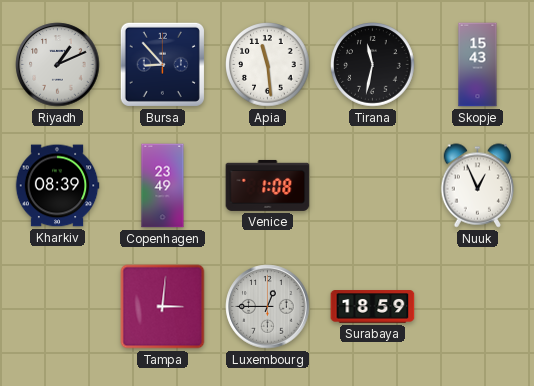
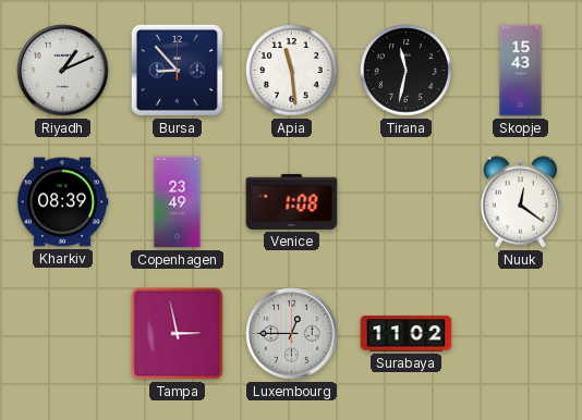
Nuuk: 12:56 -> 12:21 (521, 202)
Tampa: 3:01 -> 2:58 (178, 334)
Surabaya: 18:59 -> 11:02 (407, 334)
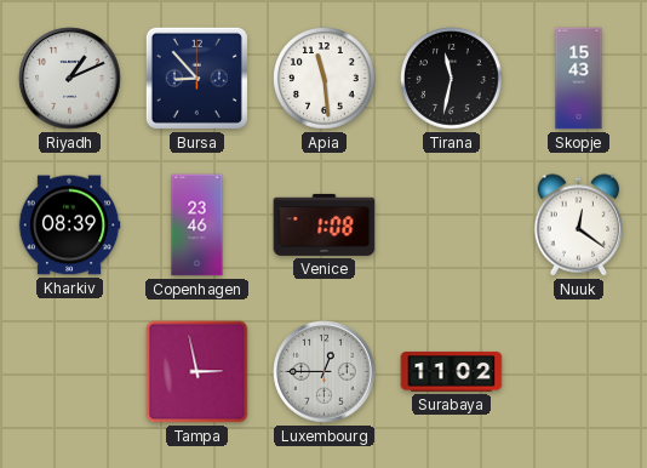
Copenhagen: 23:49 -> 23:46 (197, 226)
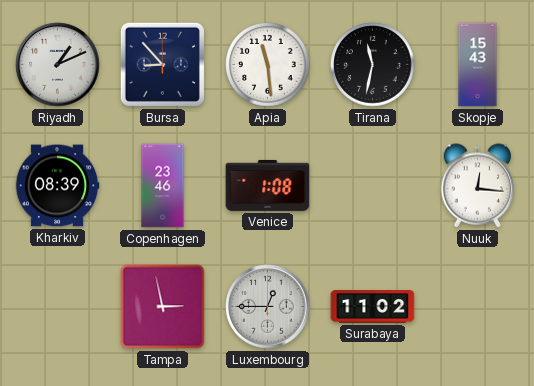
Nuuk: 12:21 -> 12:16 (478, 186)
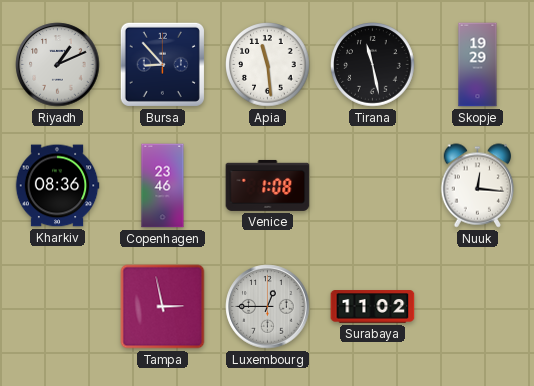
Tirana: 11:32 -> 11:28 (373, 65)
Skopje: 15:43 -> 19:29 (478, 65)
Kharkiv: 08:39 -> 08:36 (57, 186)
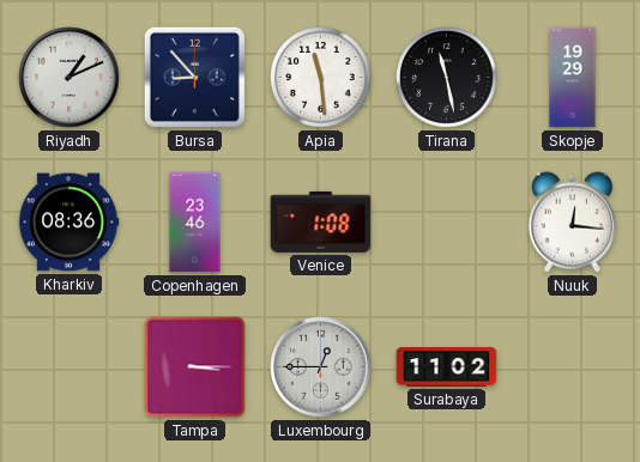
Tampa: 2:58 -> 3:15 (195, 367)
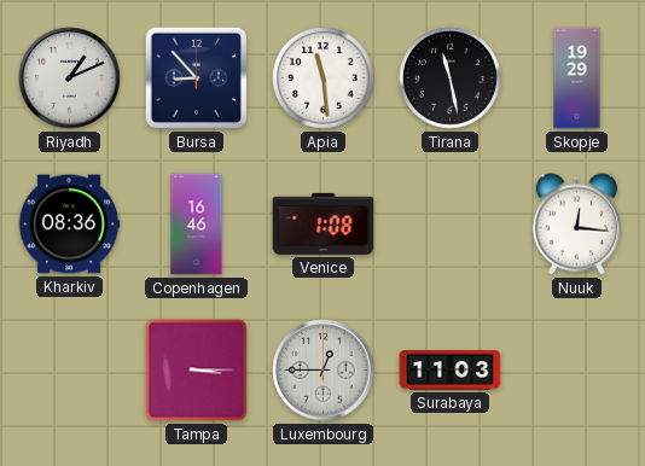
Copenhagen: 23:46 -> 16:46 (197, 225)
Surabaya: 11:02 -> 11:03 (451, 371)
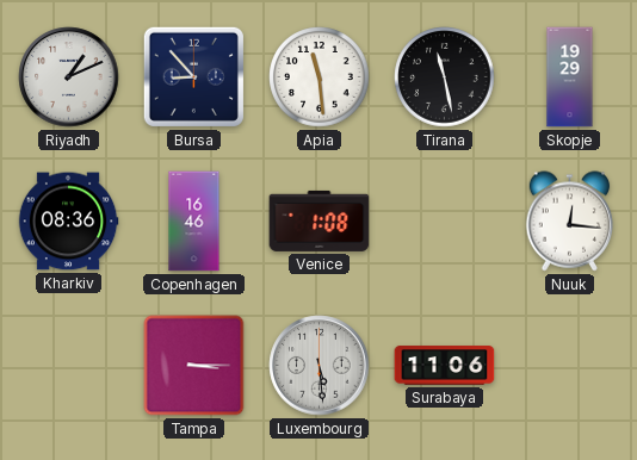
Luxembourg: 12:45 -> 5:29 (320, 366)
Surabaya: 11:03 -> 11:06 (445, 366)
